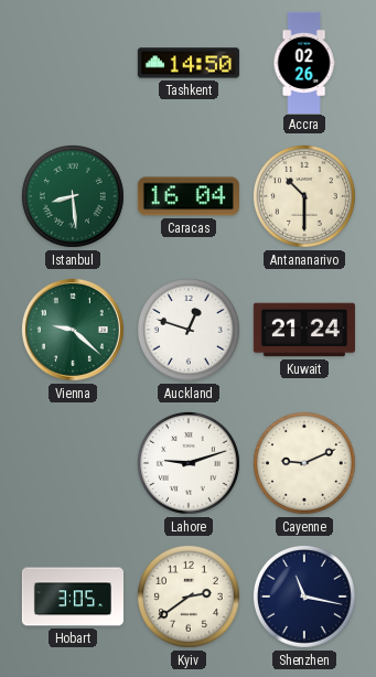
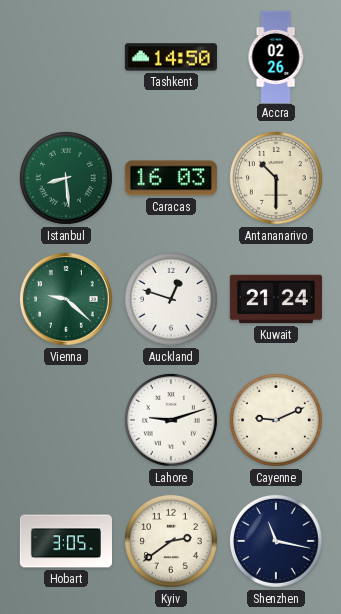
Caracas: 16:04 -> 16:03 (171, 178)
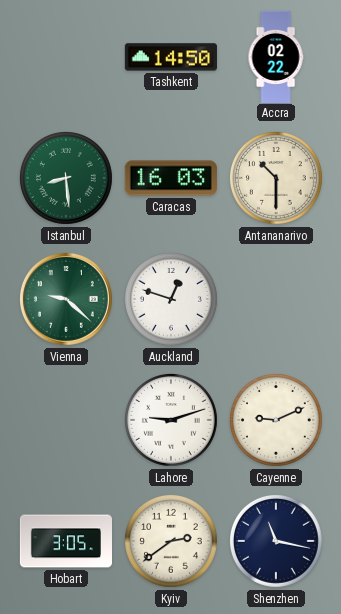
Accra: 02:26 -> 02:22 (276, 56)
Kuwait: 21:24 -> none (276, 299)
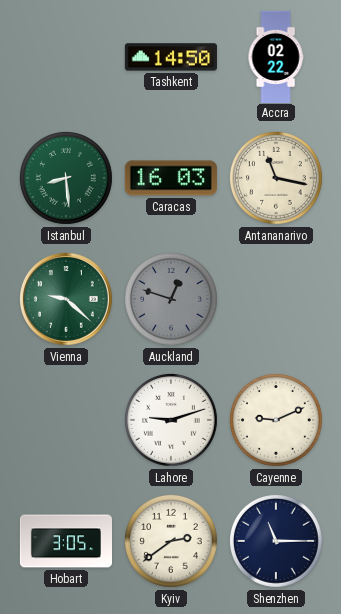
Antananarivo: 10:30 -> 11:17 (276, 178)
Auckland dial: white -> grey (171, 299)
Shenzhen: 11:17 -> 11:15 (276, 541)
